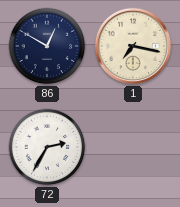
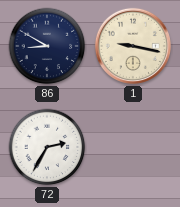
86: 12:50 -> 8:50 (47, 46)
1: 7:17 -> 9:17 (133, 46)
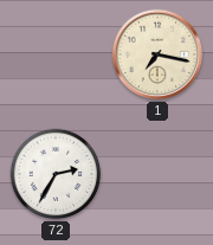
86: 8:50 -> none (47, 46)
1: 9:17 -> 7:17 (157, 54)
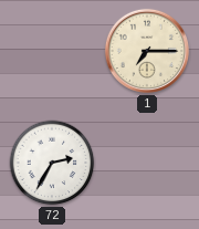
1: 7:17 -> 7:15 (147, 51)
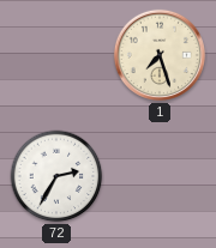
1: 7:15 -> 7:27 (160, 55)
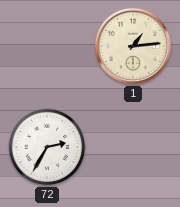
1: 7:27 -> 1:14 (133, 46)
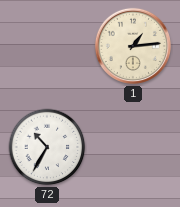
72: 2:35 -> 10:35 (47, 147)
